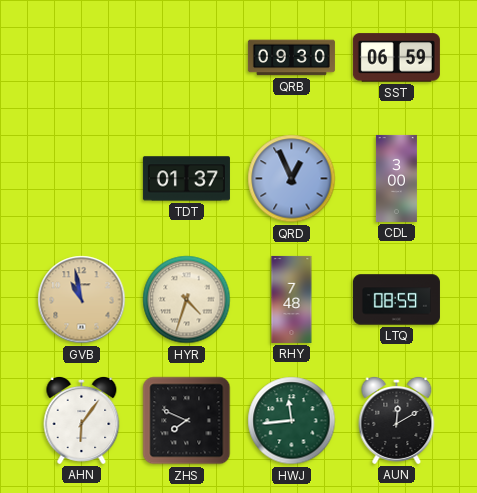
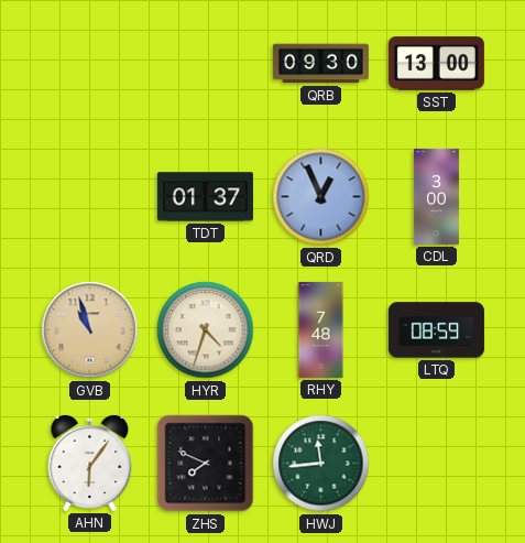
SST: 06:59 -> 13:00 (436, 64)
GVB: 10:58 -> 10:57 (90, 330)
AUN: 12:10 -> none (397, 420)
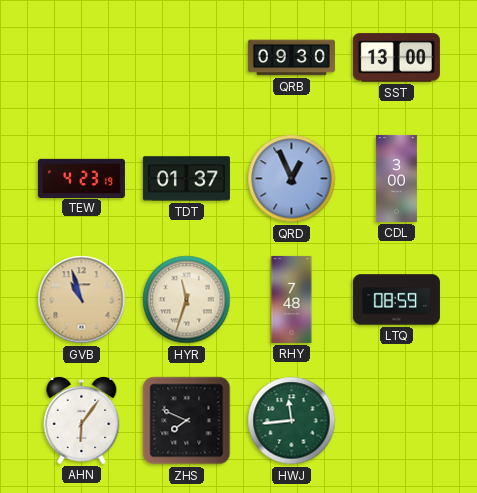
TEW: none -> 4:23 (81, 178)
HYR: 4:33 -> 11:33 (187, 300)
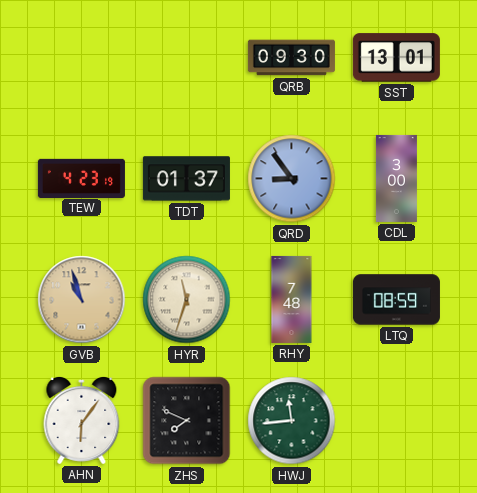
SST: 13:00 -> 13:01 (396, 58)
QRD: 12:56 -> 8:54 (292, 179)
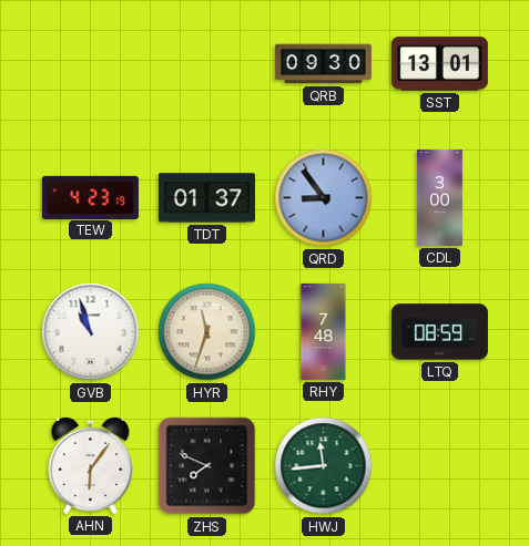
GVB dial: champagne -> white (91, 332)
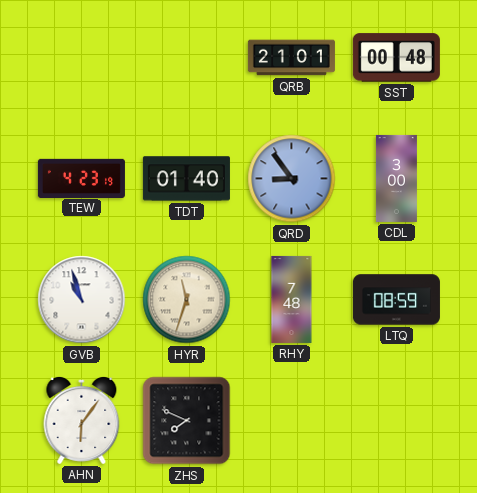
QRB: 09:30 -> 21:01 (291, 58)
SST: 13:01 -> 00:48 (396, 58)
TDT: 01:37 -> 01:40 (186, 179)
HWJ: 11:44 -> none (324, 466)
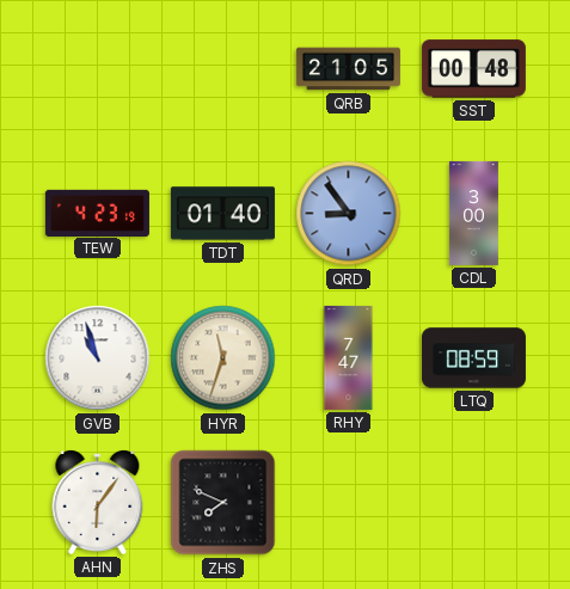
QRB: 21:01 -> 21:05 (348, 69)
RHY: 7:48 -> 7:47 (349, 357)
